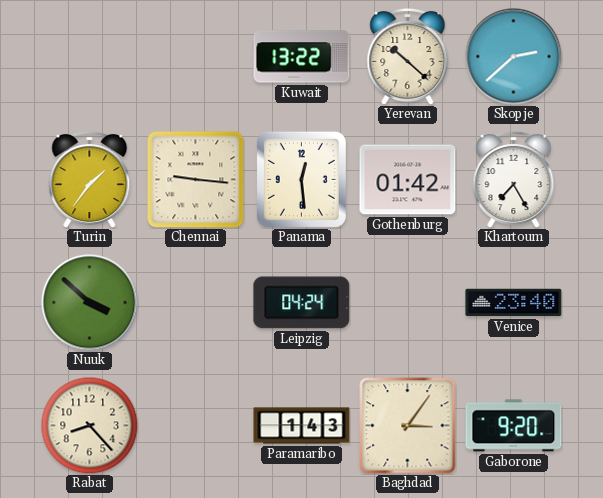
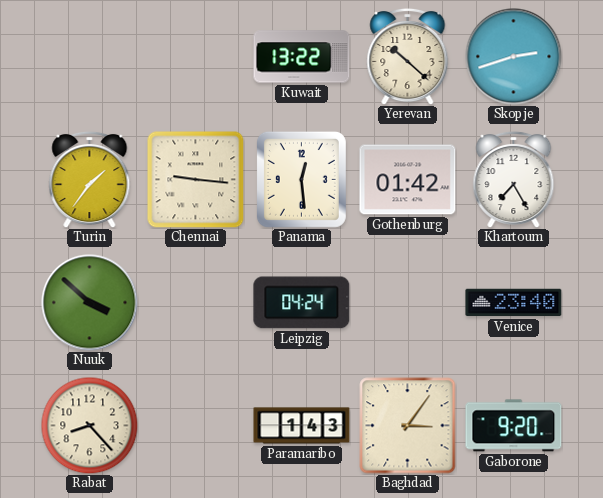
Skopje: 2:38 -> 2:42 (514, 57)
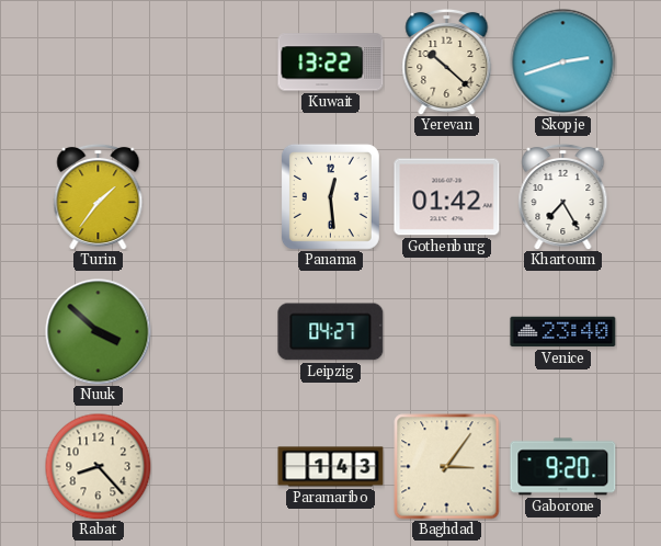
Chennai: 9:16 -> none (196, 180)
Leipzig: 04:24 -> 04:27 (331, 332)
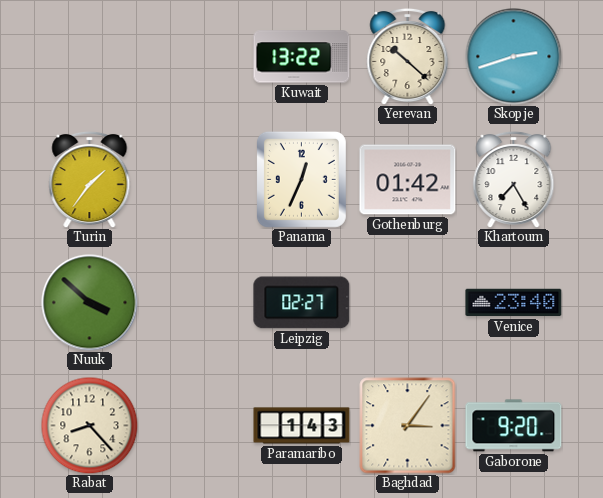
Panama: 12:29 -> 12:34 (301, 179)
Leipzig: 04:27 -> 02:27 (302, 303)
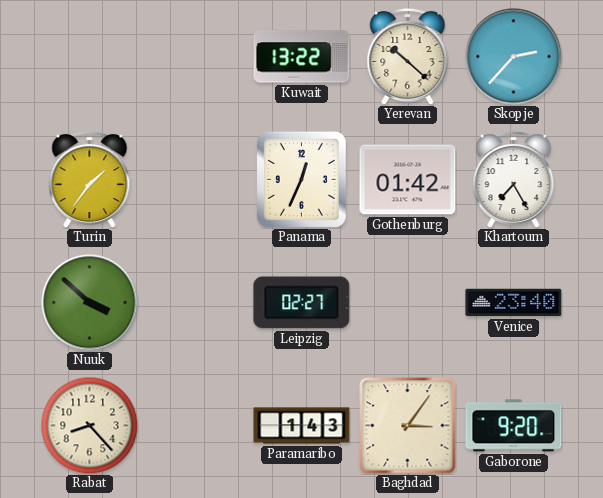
Skopje: 2:42 -> 2:37 (514, 57)
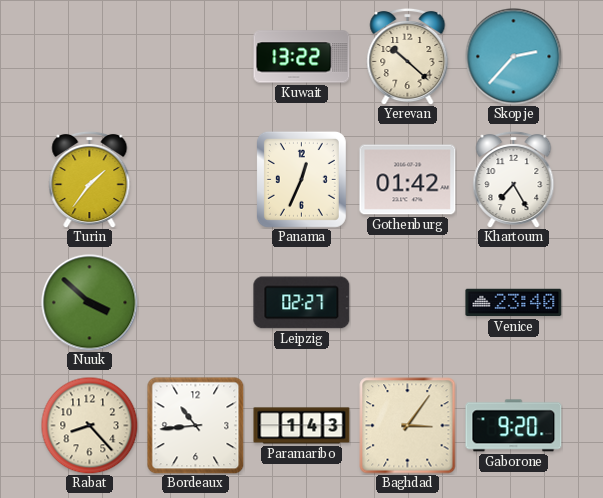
Bordeaux: none -> 10:44 (196, 426)
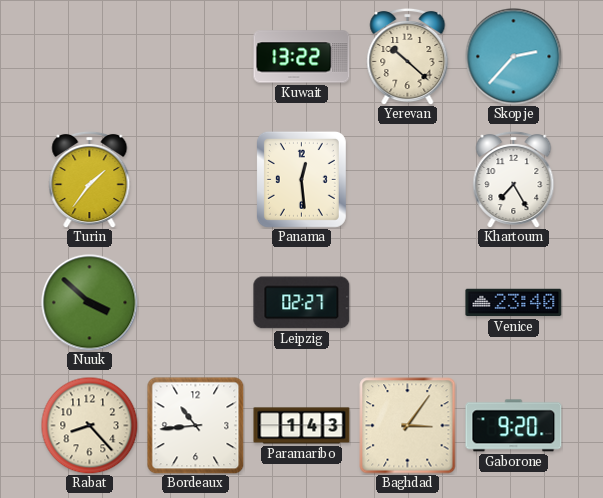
Panama: 12:34 -> 12:29 (301, 179)
Gothenburg: 01:42 -> none (408, 180)
